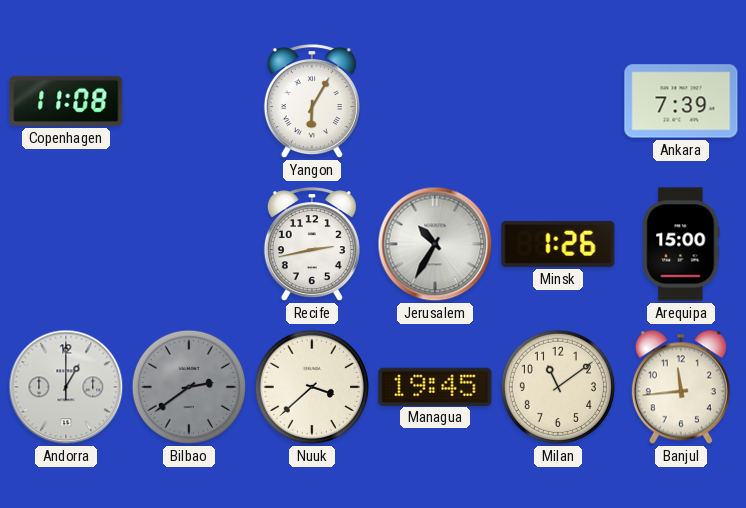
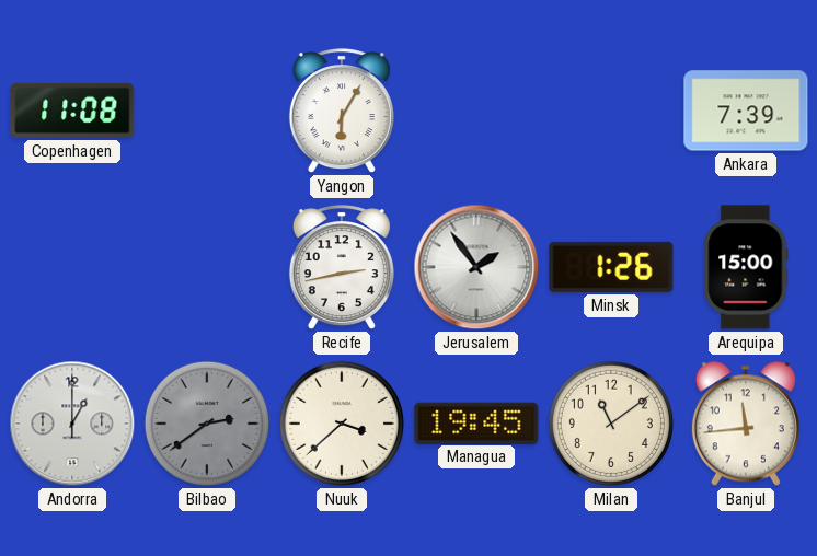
Jerusalem: 10:35 -> 1:54 (476, 267)
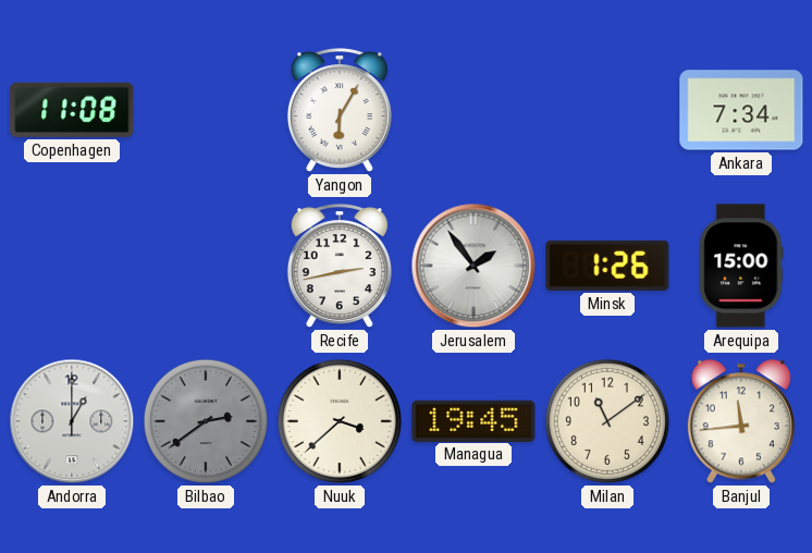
Ankara: 7:39 -> 7:34 (741, 110)
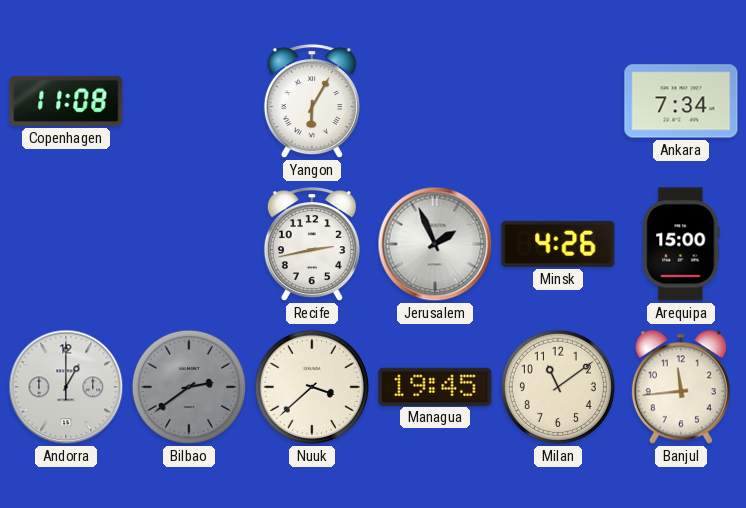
Jerusalem: 1:54 -> 1:56 (435, 244)
Minsk: 1:26 -> 4:26 (558, 244)
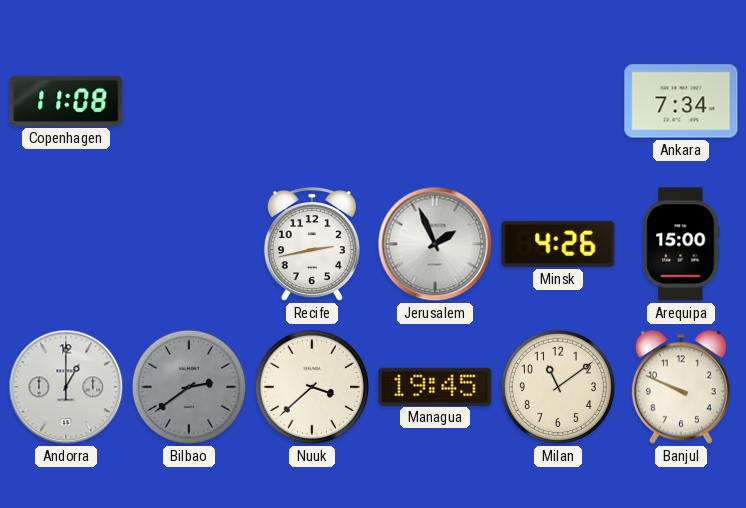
Yangon: 6:05 -> none (312, 102)
Banjul: 11:44 -> 9:49 (681, 387)
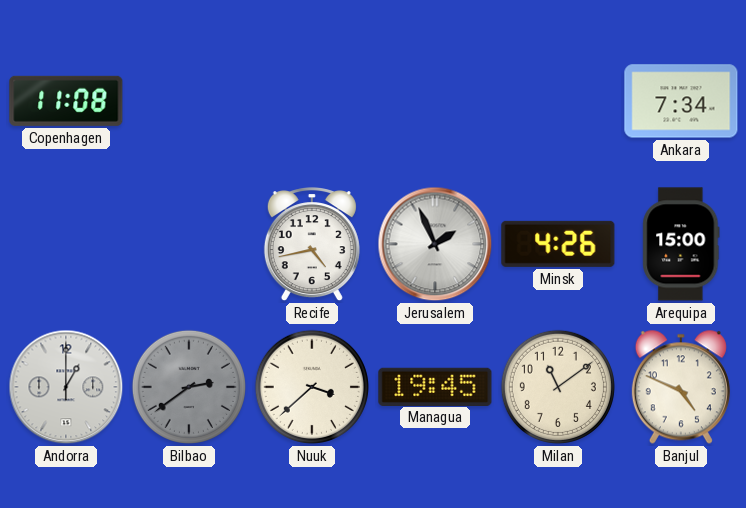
Recife: 2:43 -> 4:43 (312, 245)
Banjul: 9:49 -> 4:49 (681, 387)
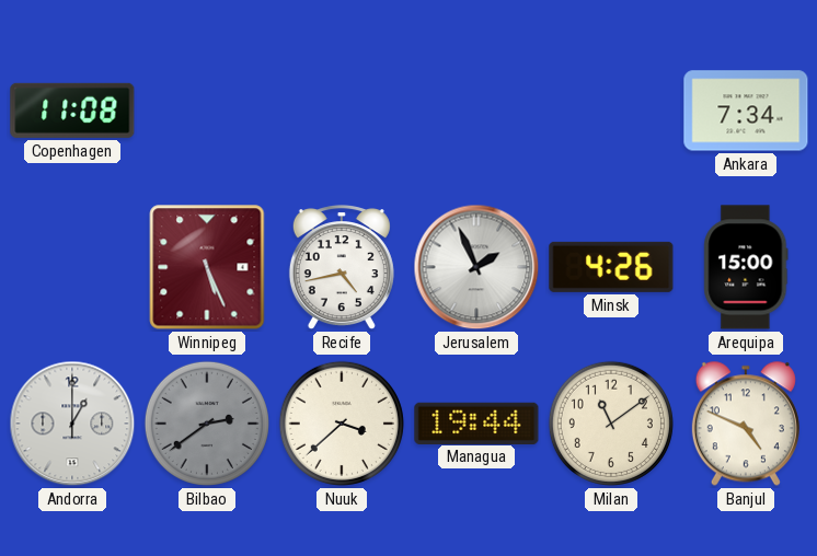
Winnipeg: none -> 5:26 (207, 267)
Managua: 19:45 -> 19:44 (476, 422)
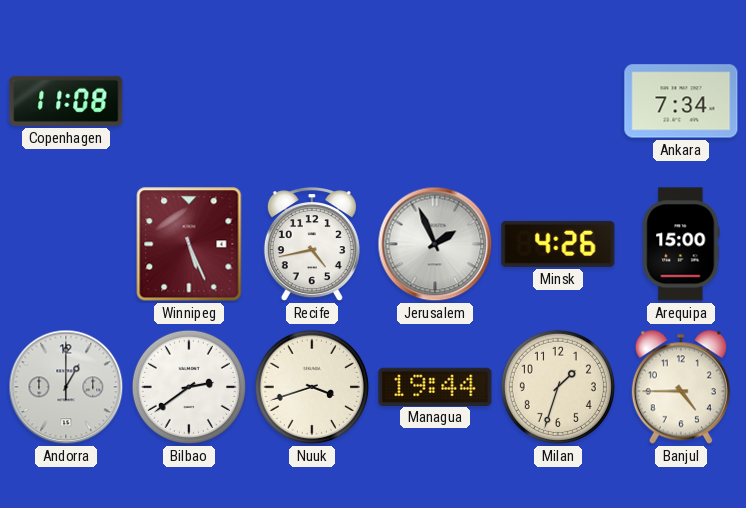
Bilbao dial: grey -> white (189, 387)
Nuuk: 3:38 -> 3:42 (312, 387)
Milan: 11:09 -> 1:33 (558, 387)
Banjul: 4:49 -> 4:45 (681, 387)
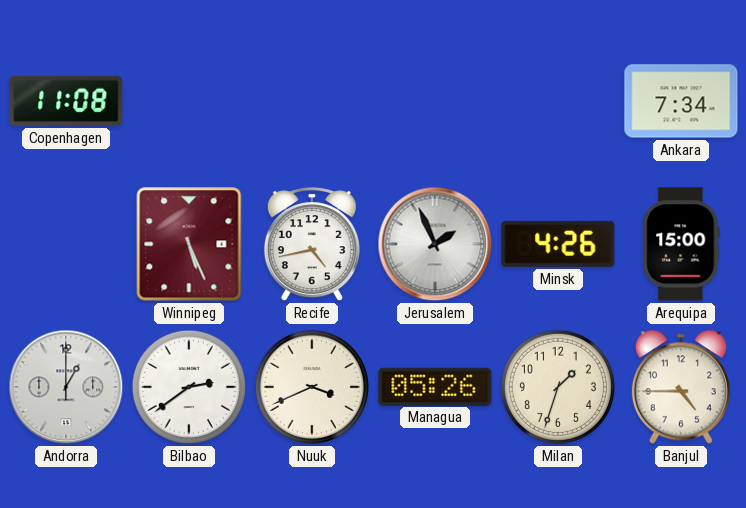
Nuuk: 3:42 -> 3:41 (312, 387)
Managua: 19:44 -> 05:26 (435, 386)
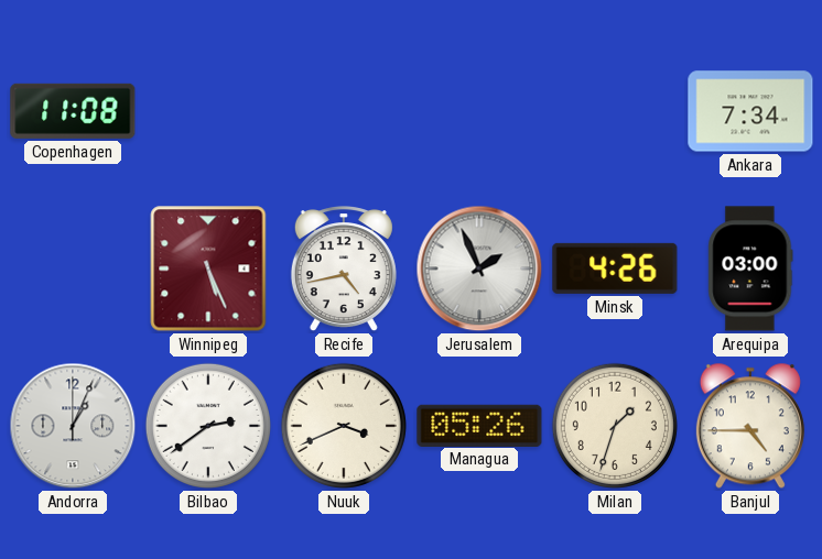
Arequipa: 15:00 -> 03:00 (750, 268)
Andorra: 1:00 -> 1:04 (73, 426)
